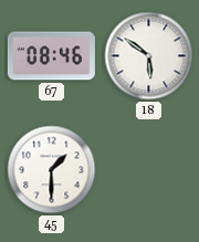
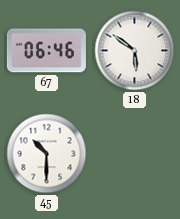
67: 08:46 -> 06:46 (46, 51)
45: 1:30 -> 10:30 (47, 154)
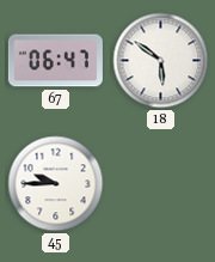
67: 06:46 -> 06:47 (55, 61)
45: 10:30 -> 9:45 (56, 184)
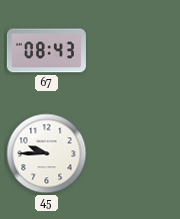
67: 06:47 -> 08:43 (46, 51)
18: 5:51 -> none (161, 61)
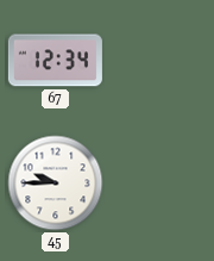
67: 08:43 -> 12:34 (55, 61)
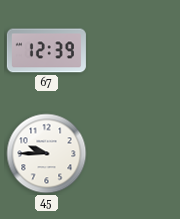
67: 12:34 -> 12:39 (46, 51)
